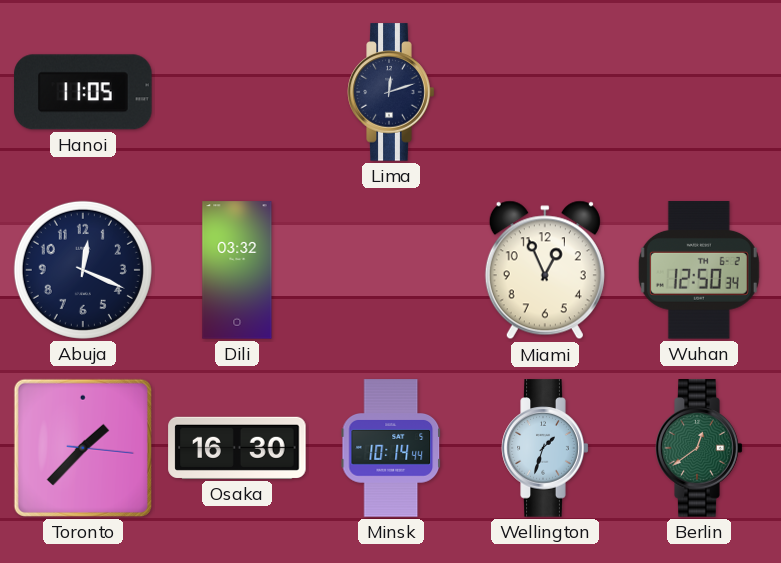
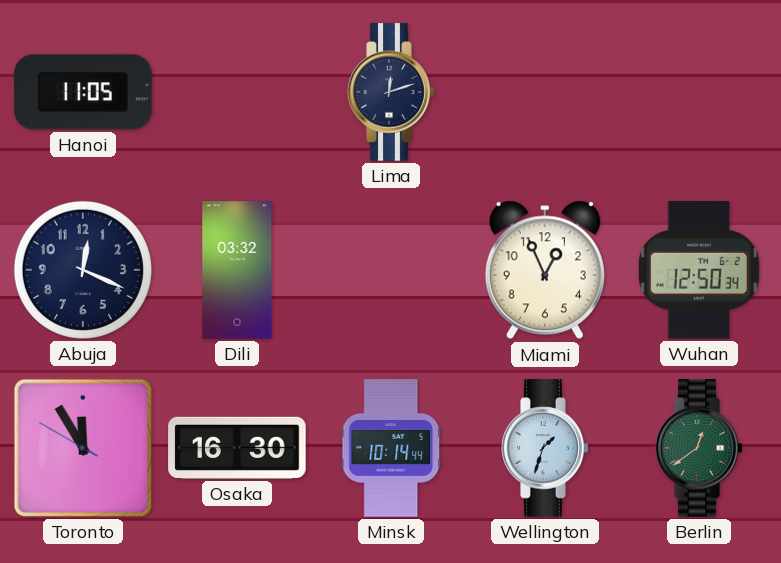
Toronto: 1:37 -> 11:54 (83, 448)
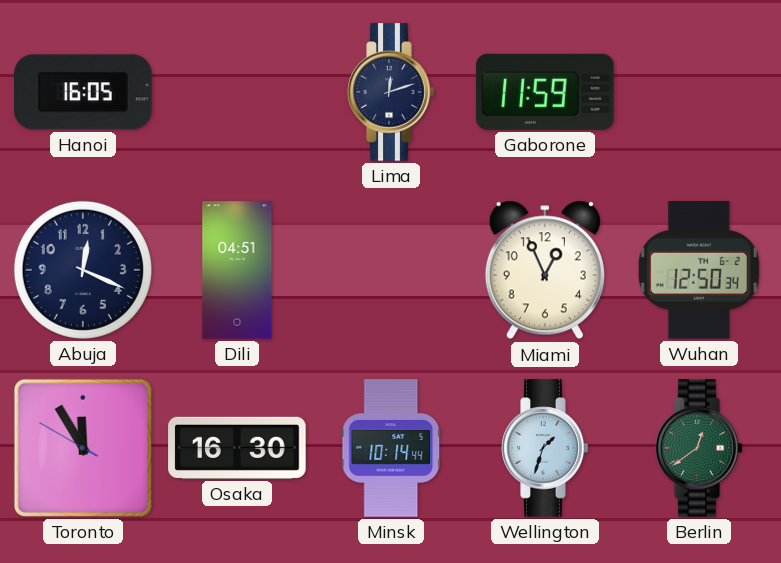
Hanoi: 11:05 -> 16:05 (83, 92)
Gaborone: none -> 11:59 (545, 92)
Dili: 03:32 -> 04:51 (237, 270)
